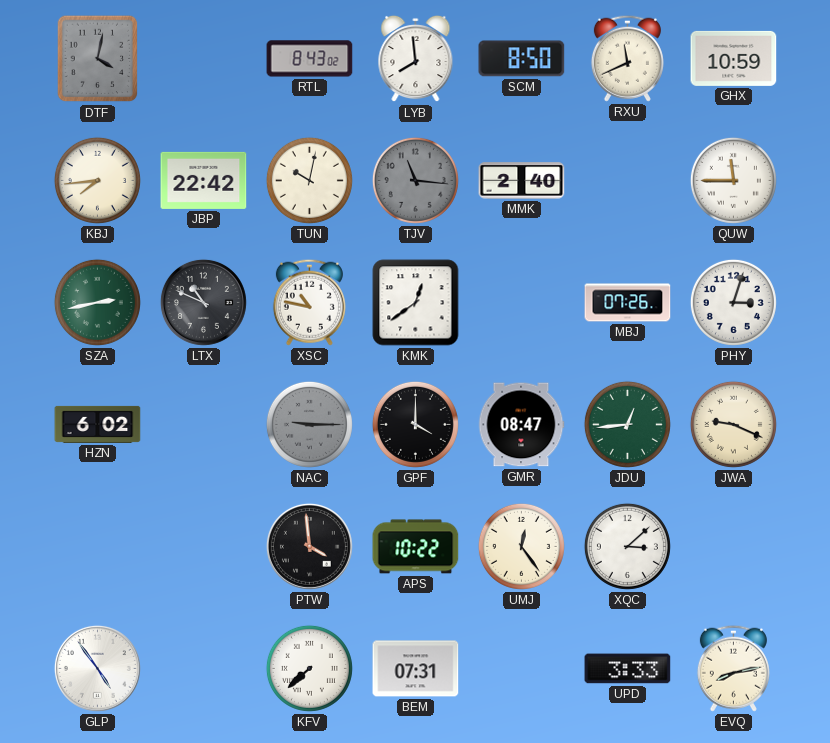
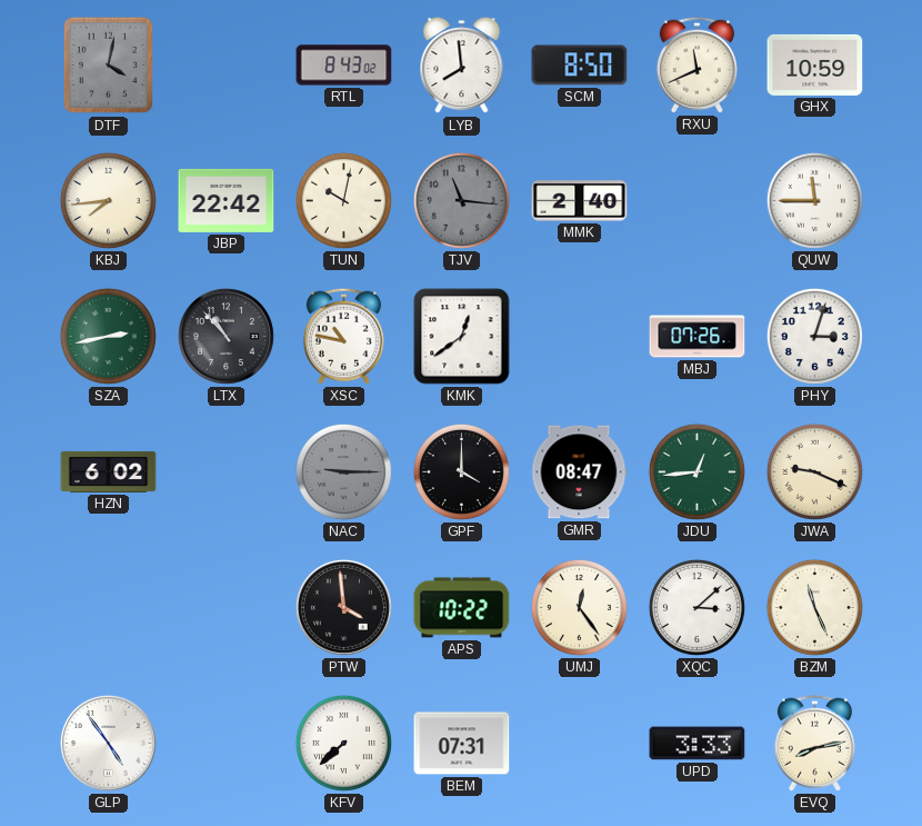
LTX: 10:49 -> 10:53 (226, 336)
BZM: none -> 11:26 (814, 607)
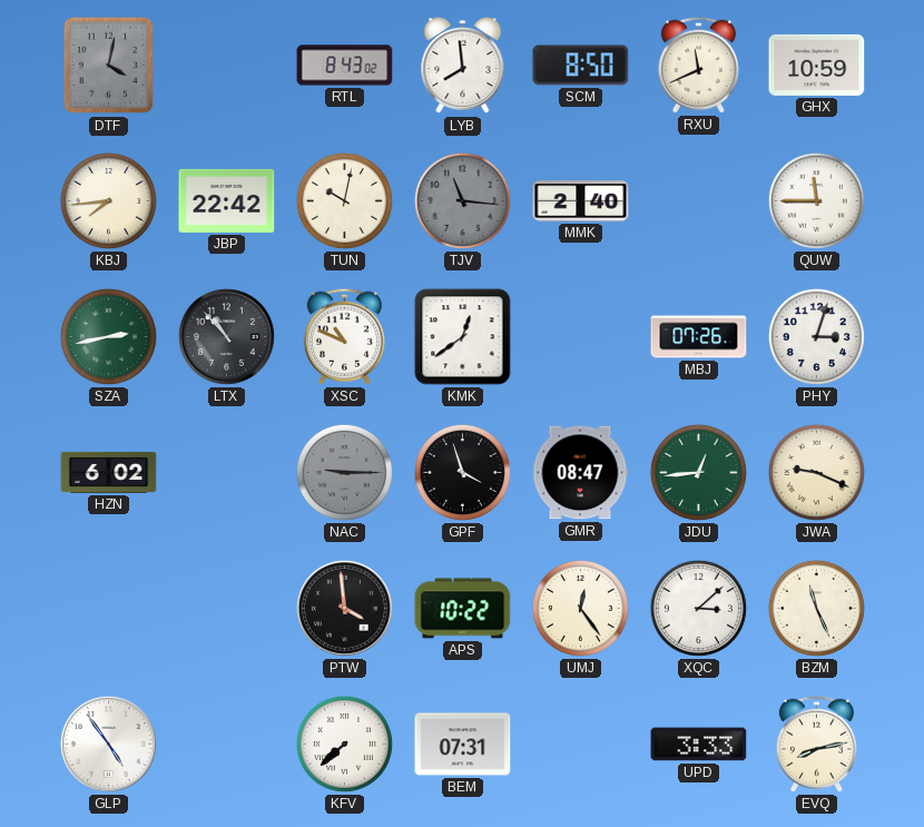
XSC: 10:47 -> 10:49 (344, 336)
GPF: 4:00 -> 3:57 (462, 472)
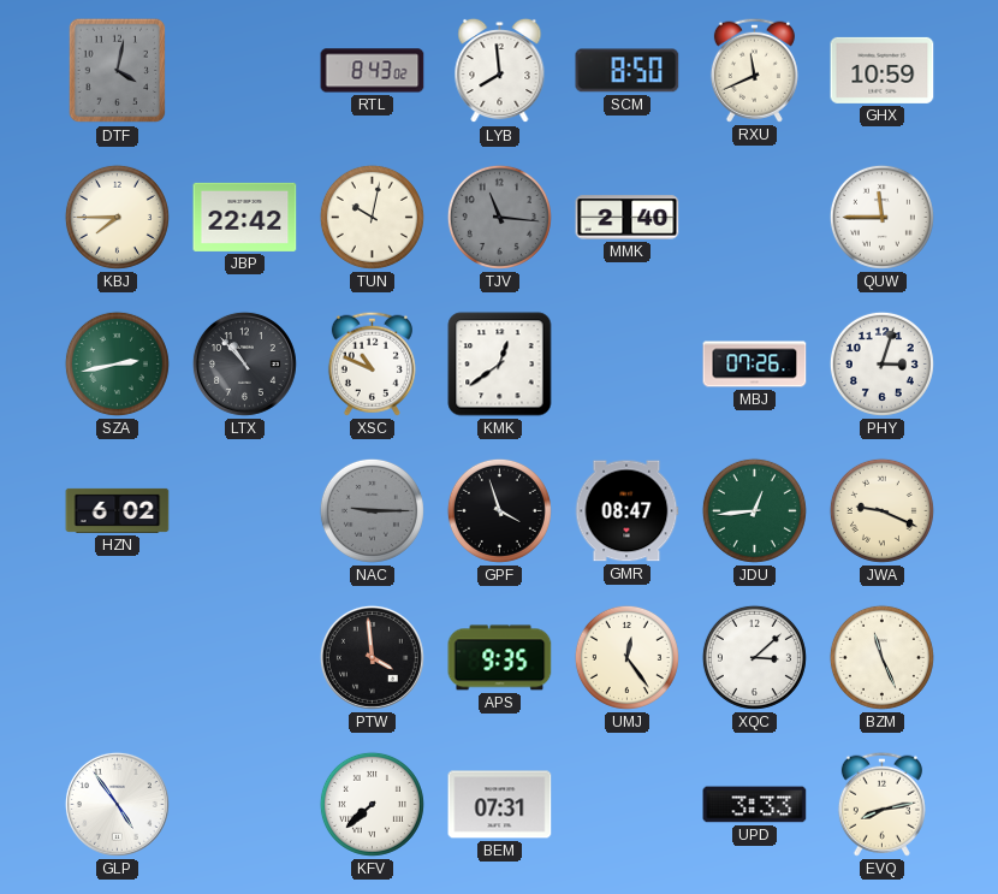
KBJ: 7:44 -> 7:45 (117, 217)
APS: 10:22 -> 9:35 (500, 658)
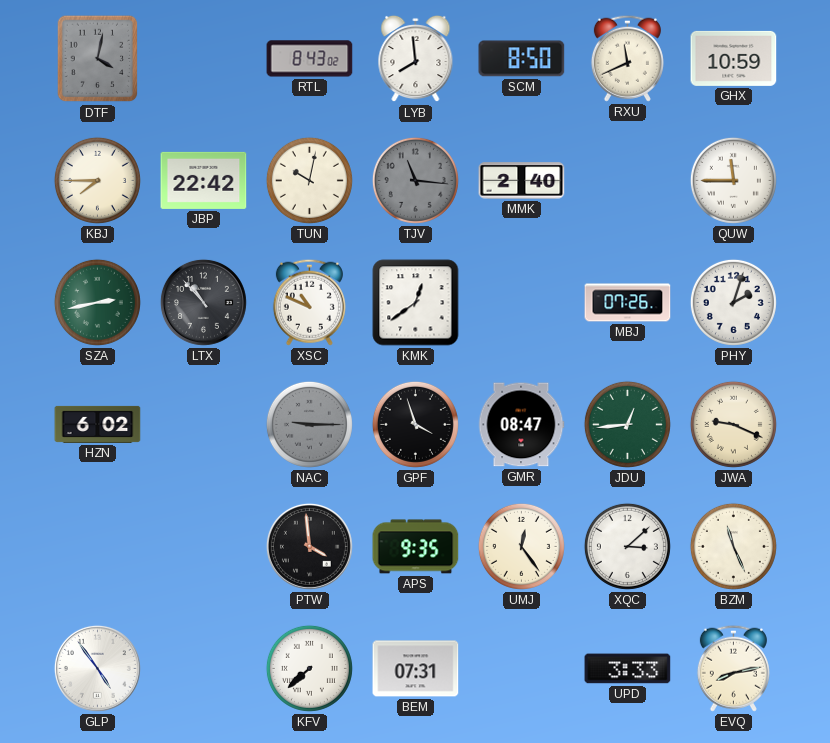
PHY: 3:03 -> 2:03 (733, 302)
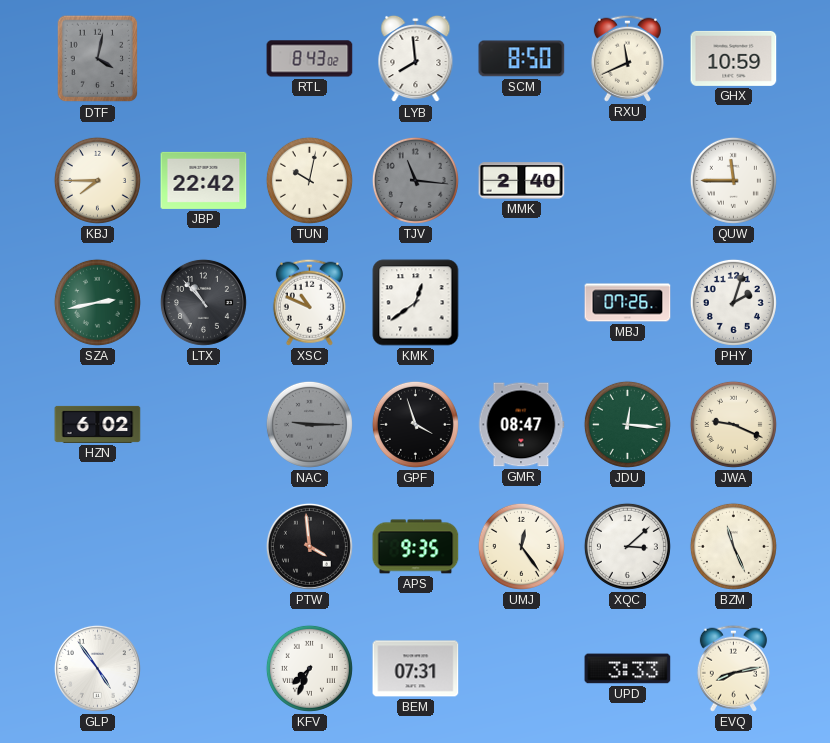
JDU: 12:44 -> 12:16 (627, 424)
KFV: 7:38 -> 7:34 (309, 668)
